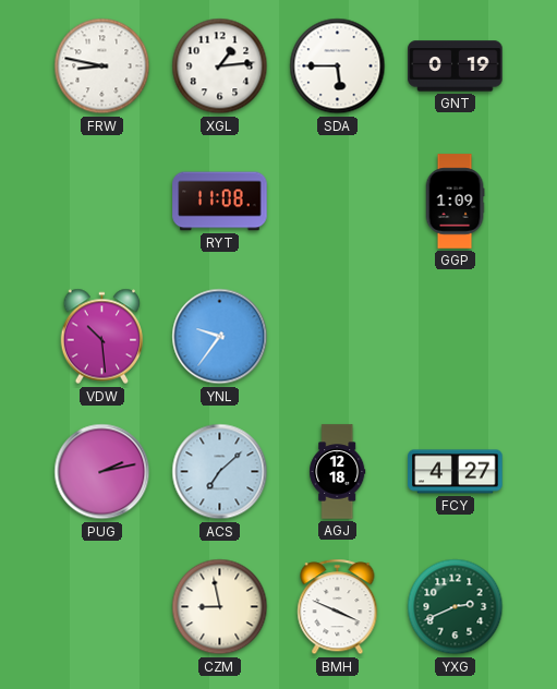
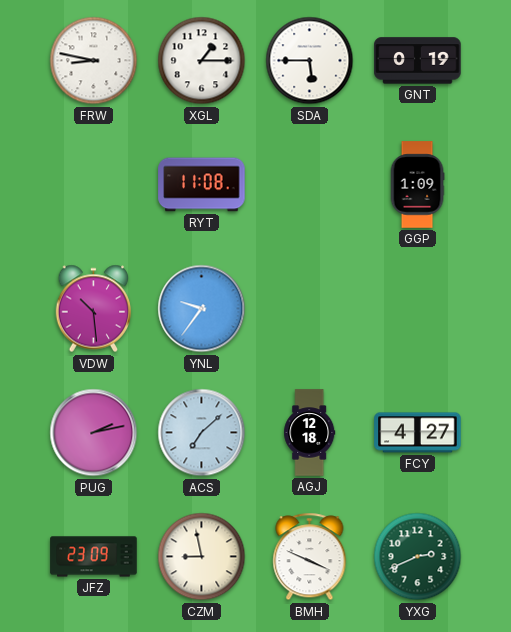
XGL: 1:14 -> 1:15 (202, 61)
JFZ: none -> 23:09 (94, 557)
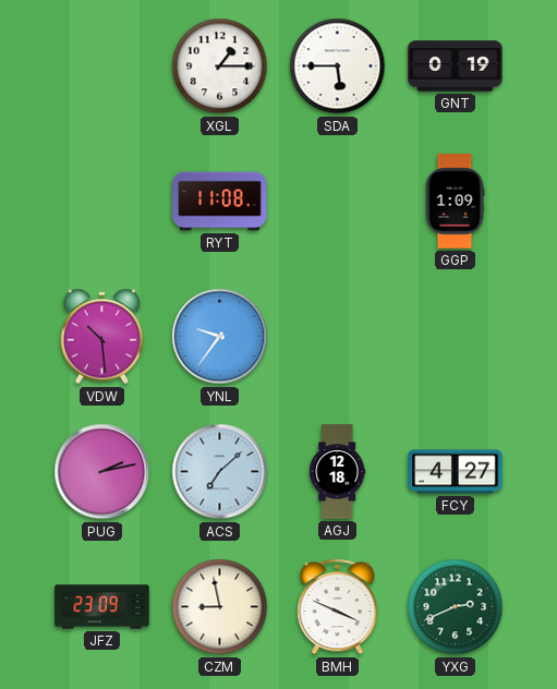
FRW: 8:47 -> none (94, 61)
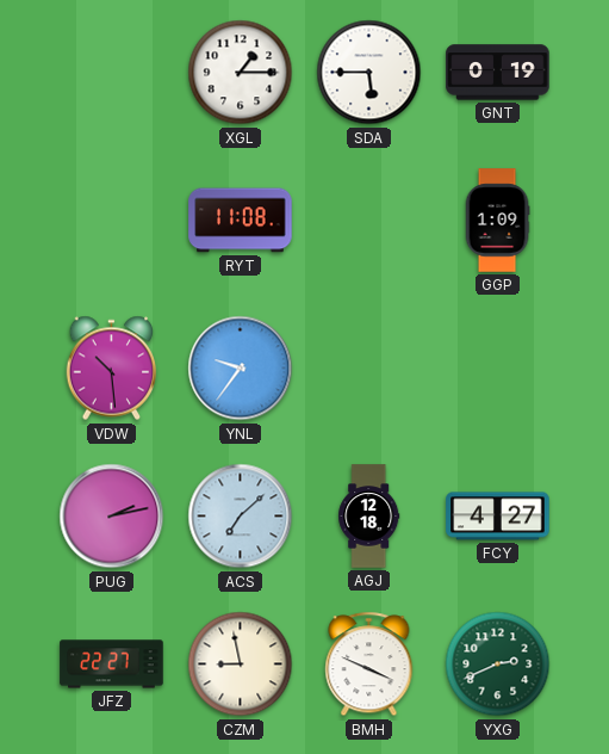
JFZ: 23:09 -> 22:27 (112, 665)
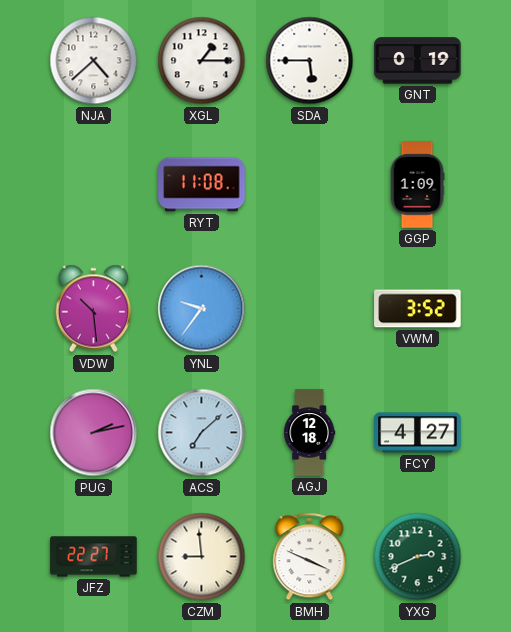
NJA: none -> 4:38 (94, 61)
VWM: none -> 3:52 (418, 309)
CZM: 8:58 -> 8:59 (202, 557)
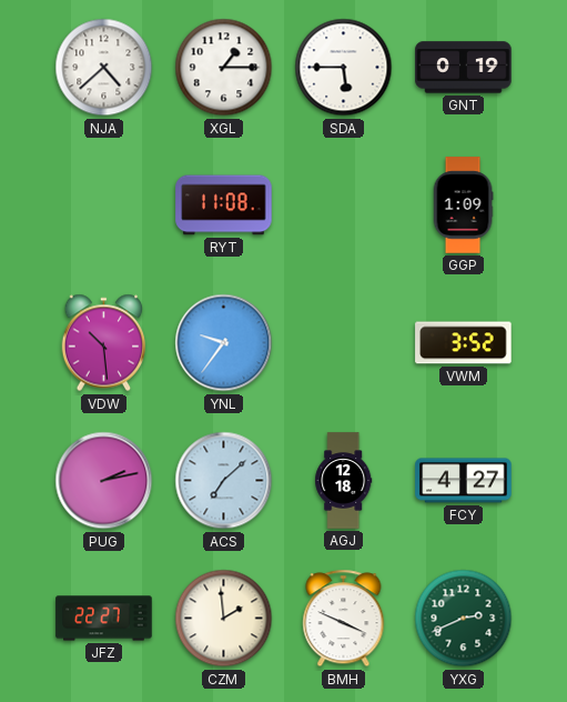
CZM: 8:59 -> 1:59 (224, 619)
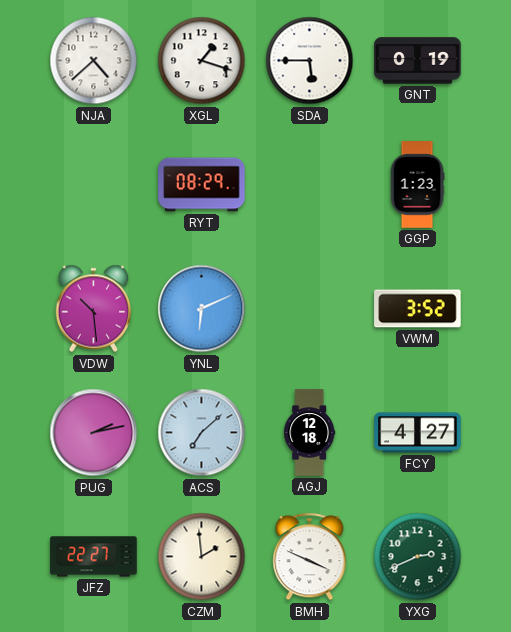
XGL: 1:15 -> 1:18 (202, 61)
RYT: 11:08 -> 08:29 (202, 185)
GGP: 1:09 -> 1:23 (417, 185)
YNL: 9:36 -> 6:11 (202, 309)
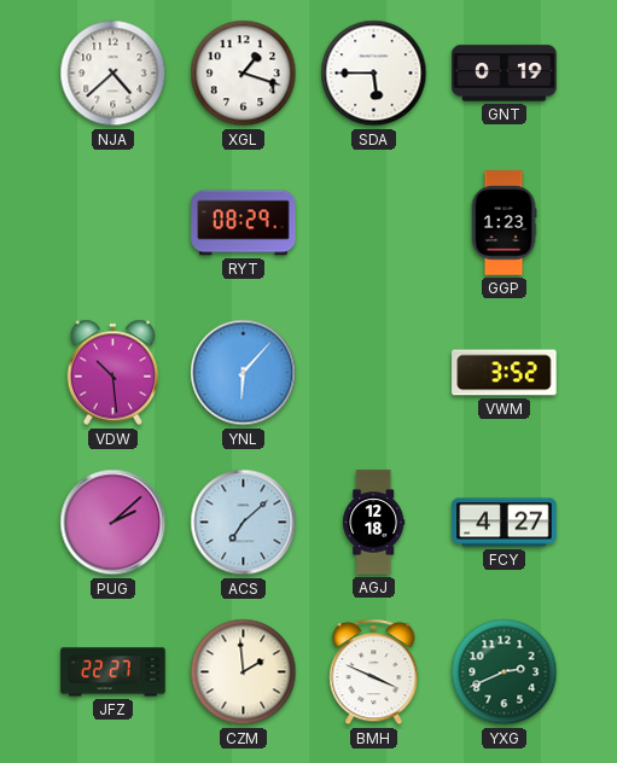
YNL: 6:11 -> 6:07 (244, 373)
PUG: 2:13 -> 2:08 (113, 523)
